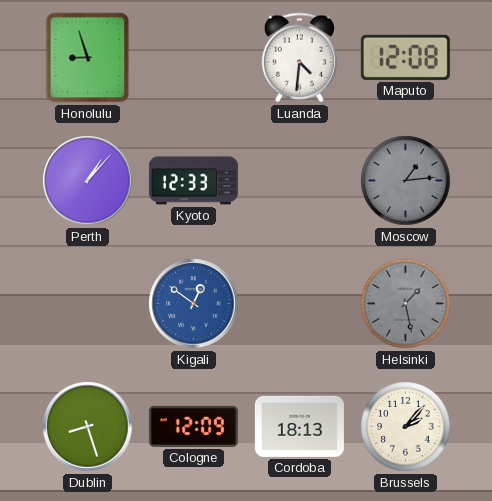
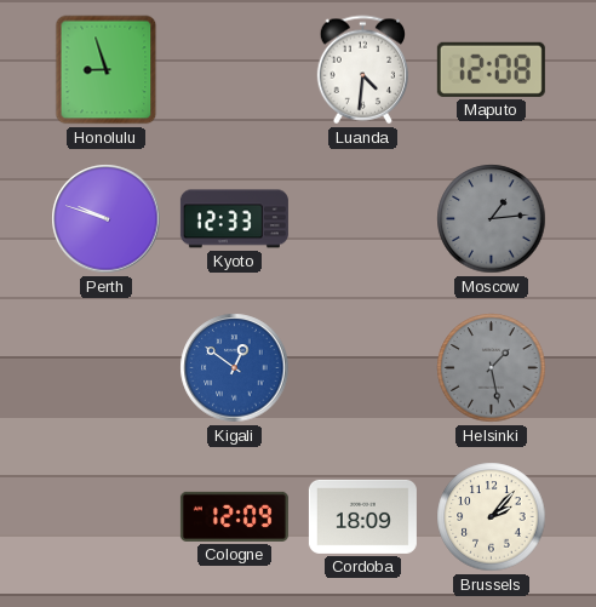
Perth: 1:07 -> 9:48 (107, 219)
Dublin: 8:27 -> none (88, 427)
Cordoba: 18:13 -> 18:09 (362, 516)
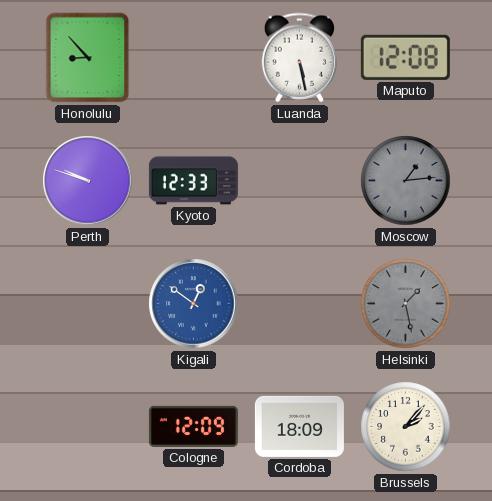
Honolulu: 8:57 -> 8:53 (88, 58)
Luanda: 4:31 -> 5:28 (299, 58)
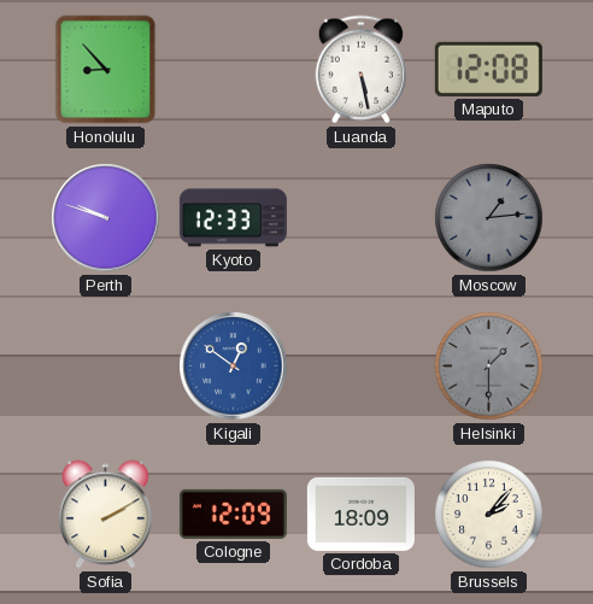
Helsinki: 1:28 -> 1:30 (489, 366)
Sofia: none -> 2:10 (106, 515)
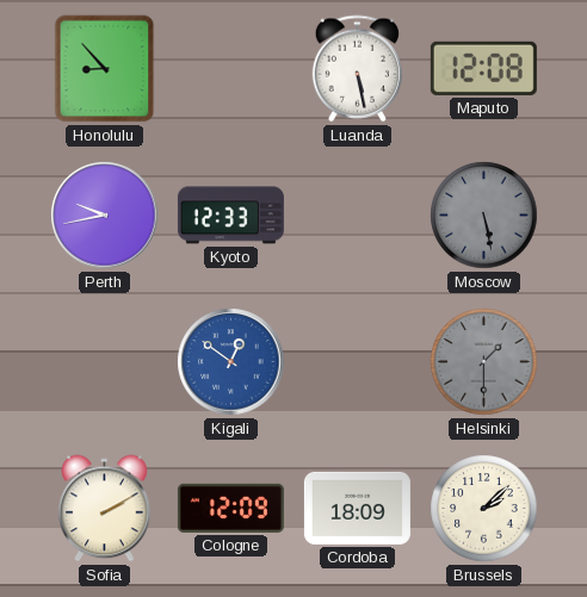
Perth: 9:48 -> 9:43 (105, 216)
Moscow: 1:14 -> 5:28 (484, 216)
Brussels: 2:07 -> 2:08 (484, 509)
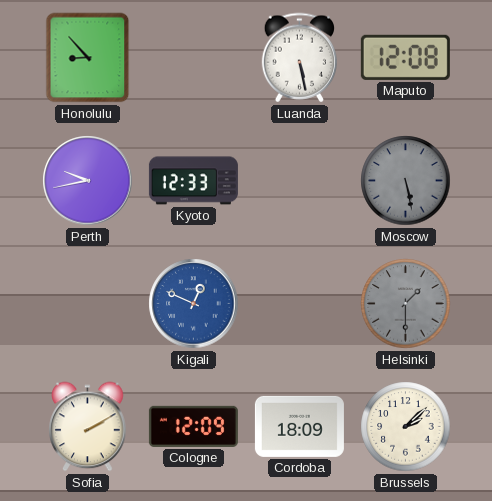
Kigali: 12:51 -> 12:49 (194, 304)
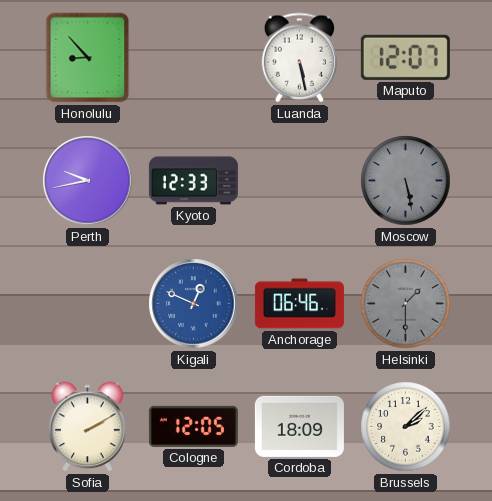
Maputo: 12:08 -> 12:07 (405, 57)
Anchorage: none -> 06:46 (299, 304)
Cologne: 12:09 -> 12:05 (193, 426)
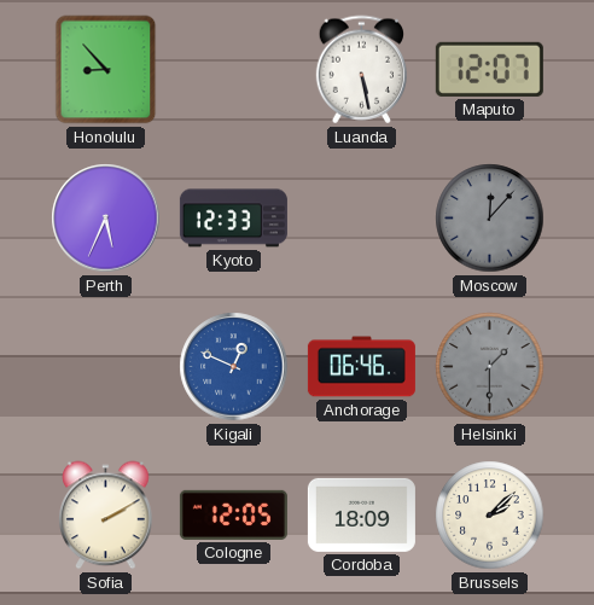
Perth: 9:43 -> 5:34 (106, 219)
Moscow: 5:28 -> 12:07 (490, 219)
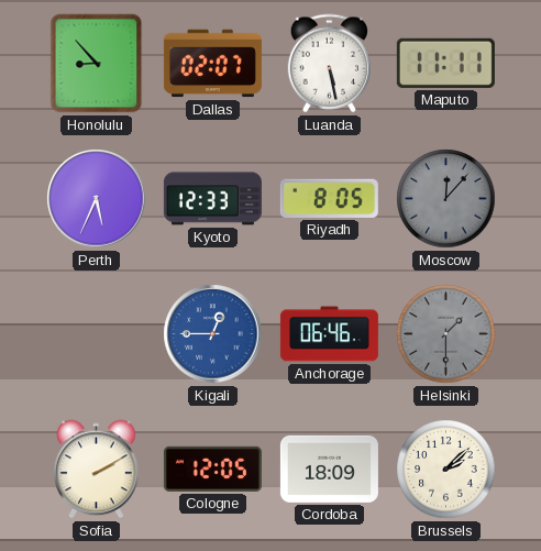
Dallas: none -> 02:07 (212, 64)
Maputo: 12:07 -> 11:11 (445, 63)
Riyadh: none -> 8:05 (329, 198)
Kigali: 12:49 -> 12:45 (213, 334)
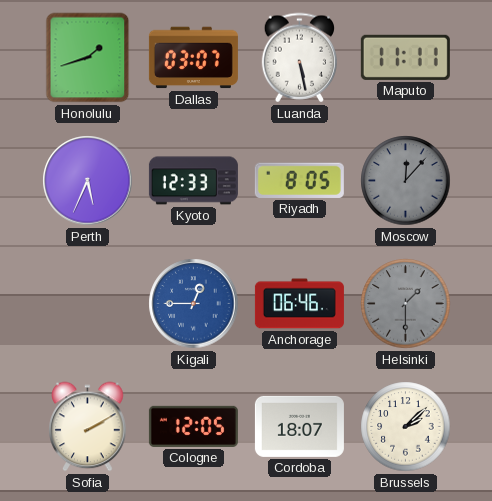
Honolulu: 8:53 -> 1:42 (88, 58)
Dallas: 02:07 -> 03:07 (193, 58)
Cordoba: 18:09 -> 18:07 (299, 426)
